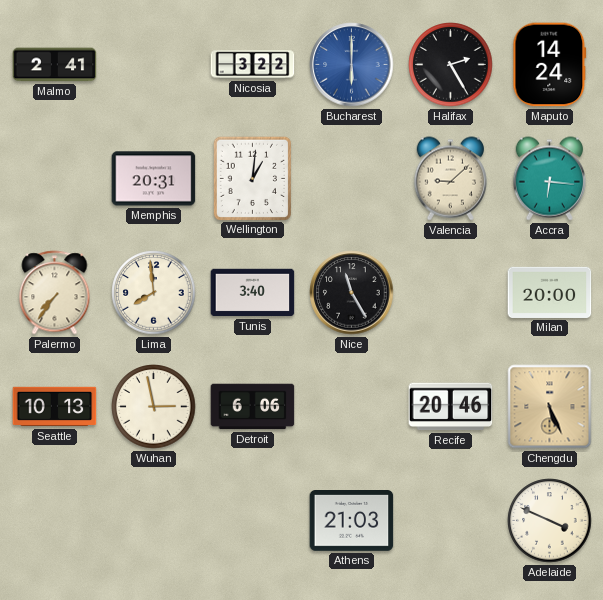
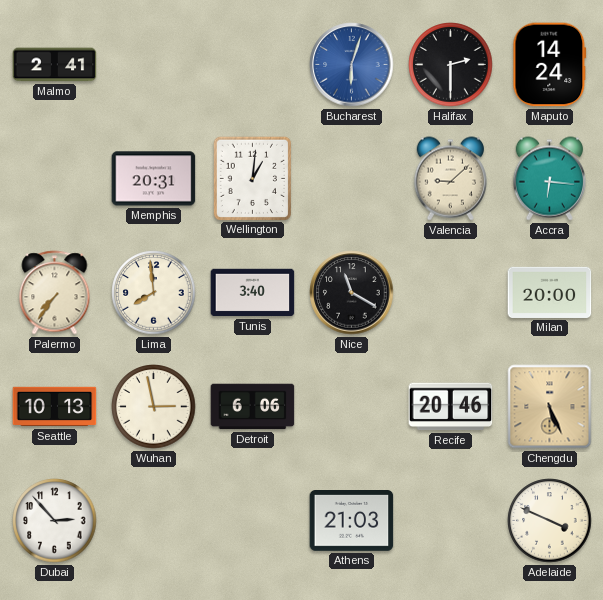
Nicosia: 3:22 -> none (253, 65)
Bucharest: 6:00 -> 6:03 (352, 65)
Halifax: 2:25 -> 2:30 (451, 65)
Nice: 11:25 -> 11:20 (352, 293)
Dubai: none -> 2:53 (55, 521)
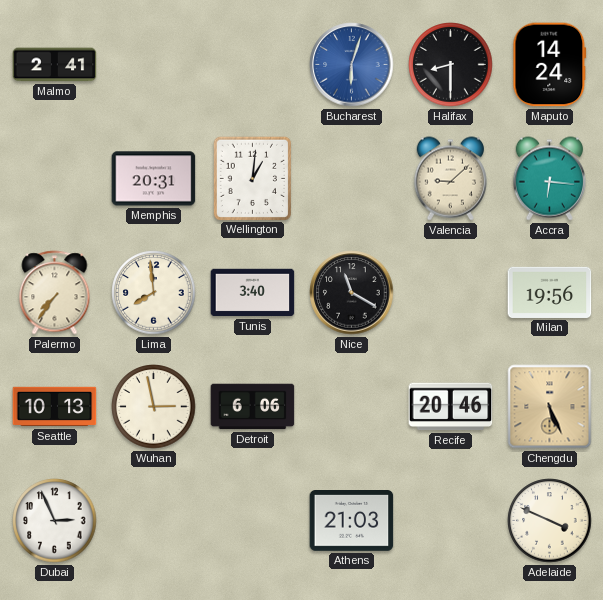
Halifax: 2:30 -> 8:30 (451, 65)
Milan: 20:00 -> 19:56 (550, 292)
Dubai: 2:53 -> 2:56 (55, 521)
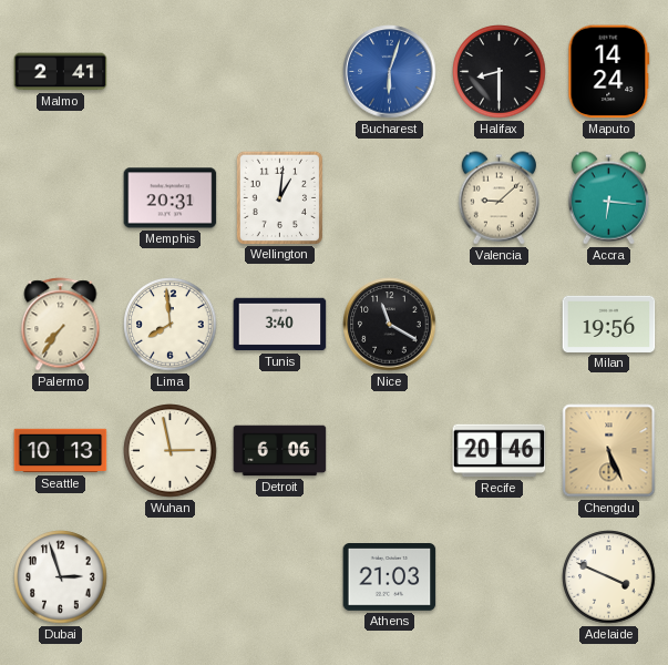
Dubai: 2:56 -> 2:57 (61, 577)
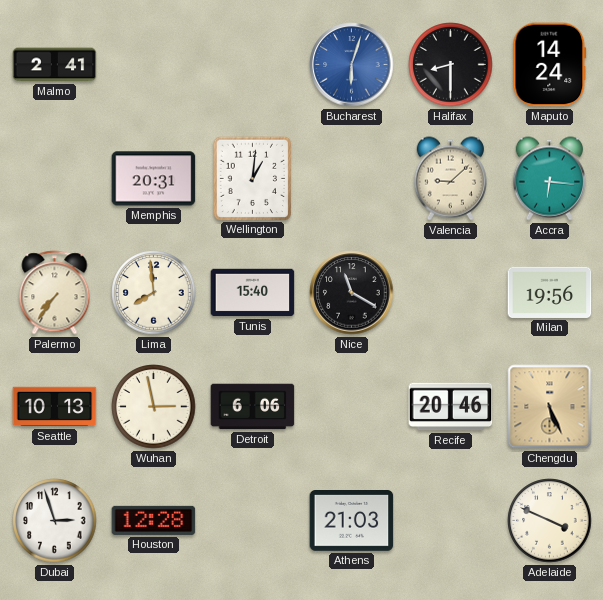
Tunis: 3:40 -> 15:40 (253, 293)
Houston: none -> 12:28 (154, 520)
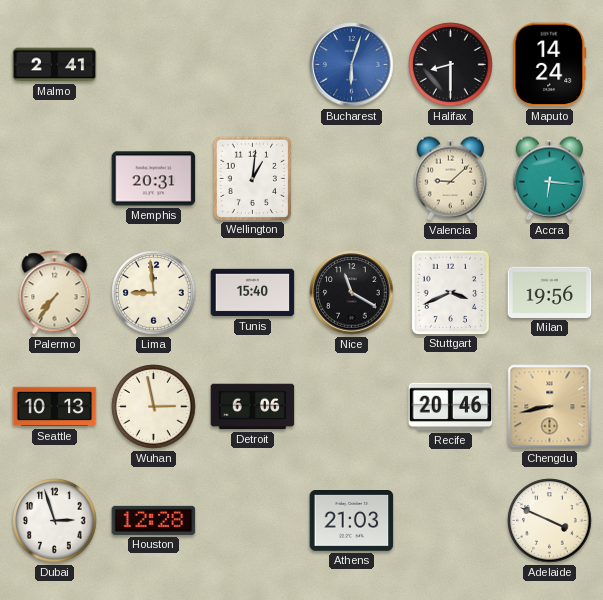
Lima: 7:59 -> 8:59 (154, 293)
Stuttgart: none -> 3:41 (450, 292)
Chengdu: 5:26 -> 8:43 (550, 407)
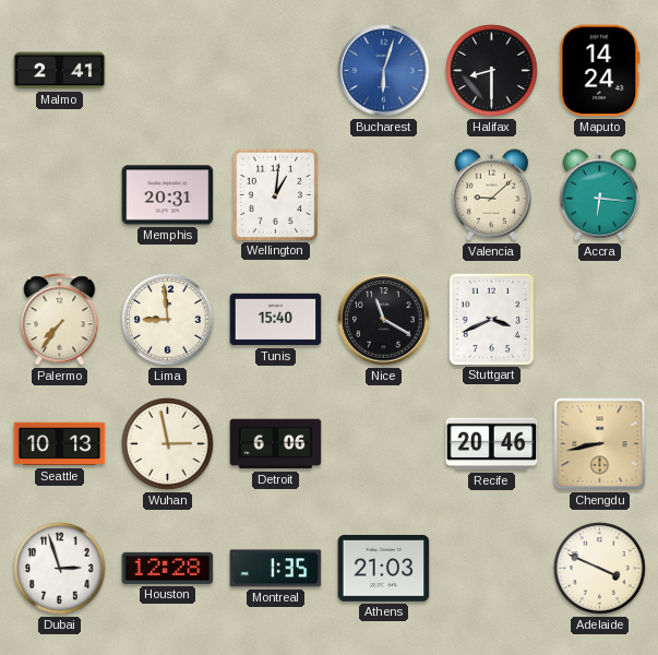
Milan: 19:56 -> none (550, 292)
Montreal: none -> 1:35 (276, 569)
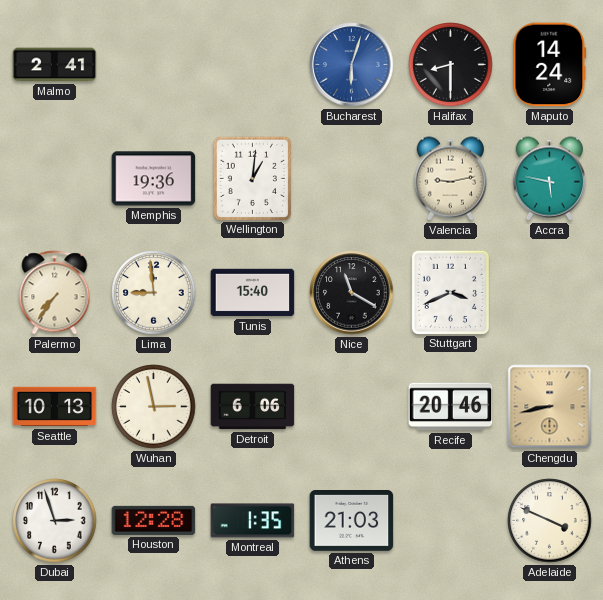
Memphis: 20:31 -> 19:36 (154, 179)
Valencia: 9:08 -> 9:13 (450, 179)
Accra: 6:16 -> 5:47 (549, 179)
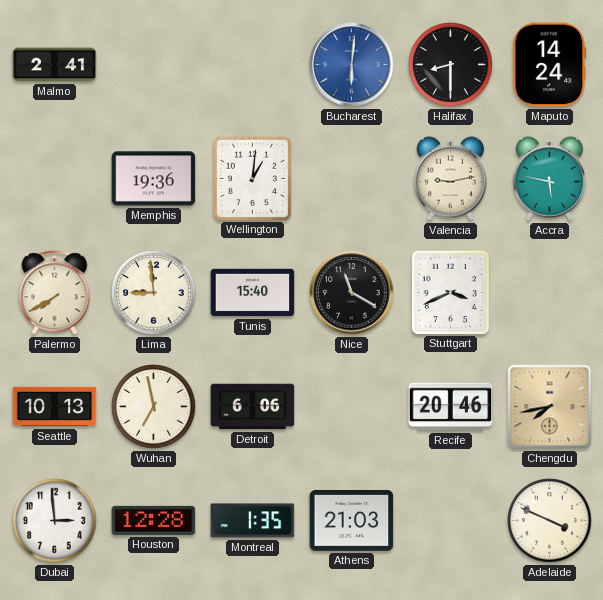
Bucharest: 6:03 -> 6:01 (352, 65)
Palermo: 7:36 -> 7:40 (55, 293)
Wuhan: 2:58 -> 6:58 (154, 407)
Chengdu: 8:43 -> 7:43 (550, 407)
Dubai: 2:57 -> 2:59 (55, 521)
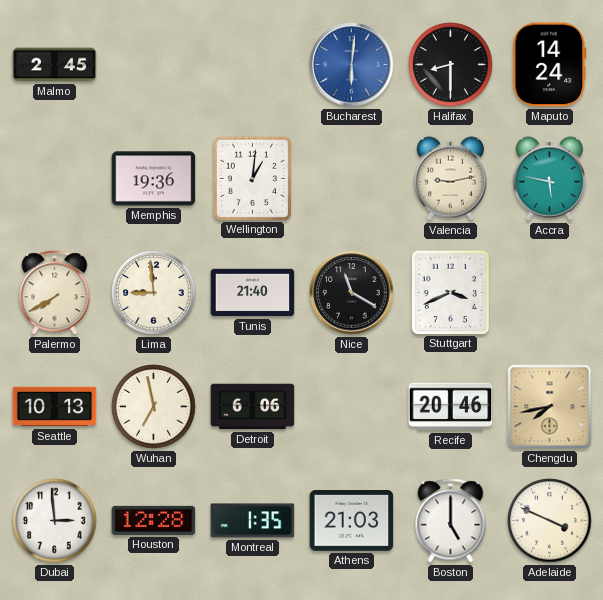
Malmo: 2:41 -> 2:45 (55, 65)
Tunis: 15:40 -> 21:40 (253, 293)
Boston: none -> 5:00 (451, 521)
